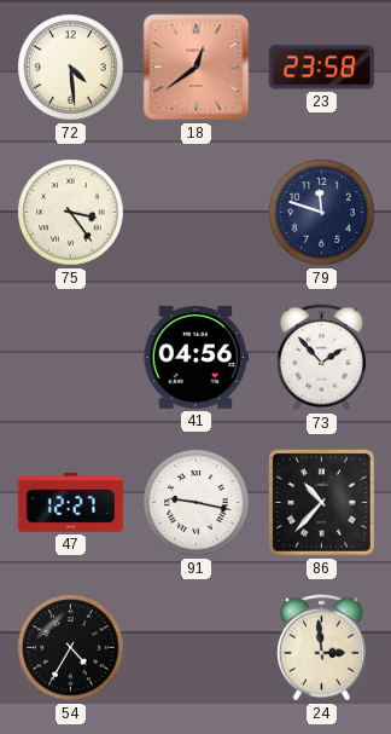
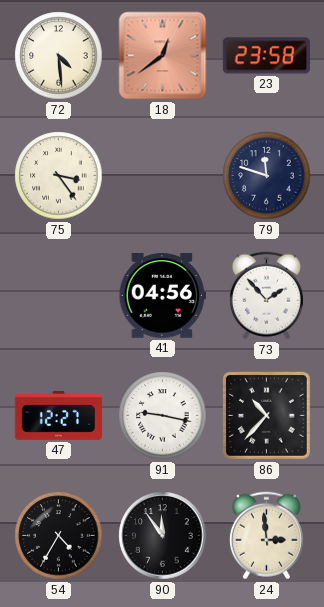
90: none -> 11:54 (163, 536)
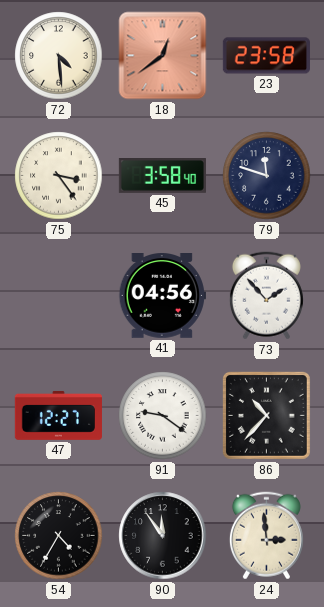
45: none -> 3:58 (162, 176)
91: 9:17 -> 9:21 (163, 416)
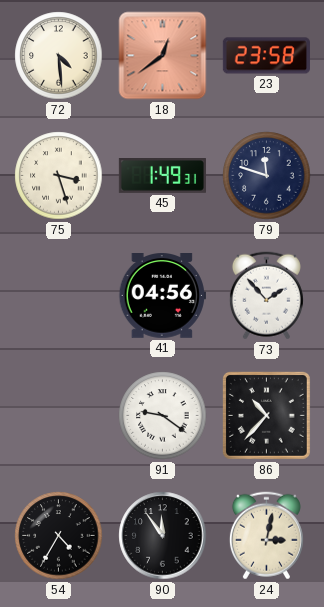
75: 3:24 -> 3:27 (59, 176)
45: 3:58 -> 1:49 (162, 176)
47: 12:27 -> none (58, 415)
24: 2:59 -> 3:02 (266, 536)
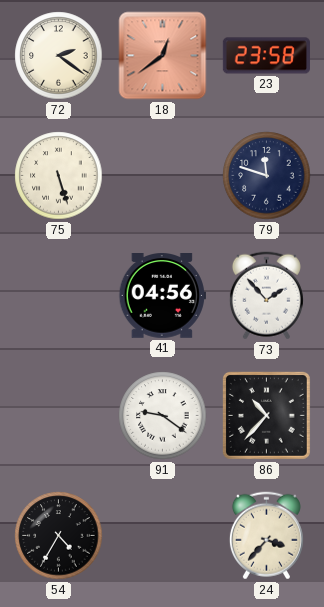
72: 4:29 -> 2:21 (59, 56)
75: 3:27 -> 5:27 (59, 176)
45: 1:49 -> none (162, 176)
90: 11:54 -> none (163, 536)
24: 3:02 -> 3:37 (266, 536)
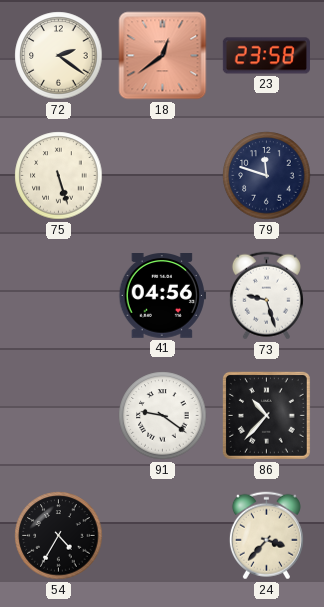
73: 1:53 -> 9:27 (266, 296)
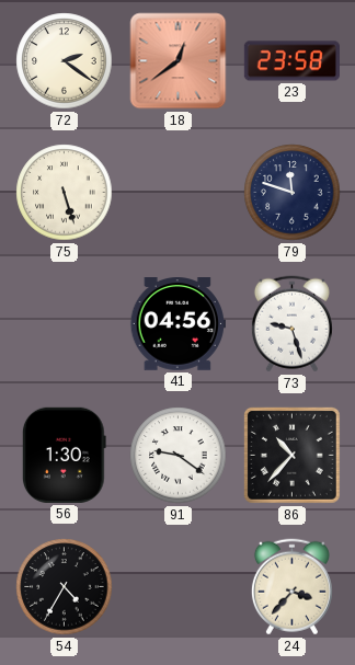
56: none -> 1:30 (64, 455)
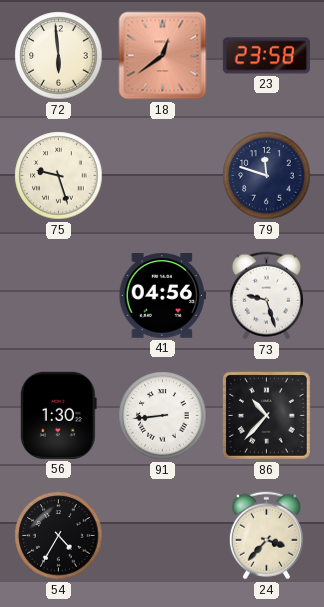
72: 2:21 -> 5:59 (59, 56)
75: 5:27 -> 9:27 (59, 176)
91: 9:21 -> 8:44 (163, 416)
